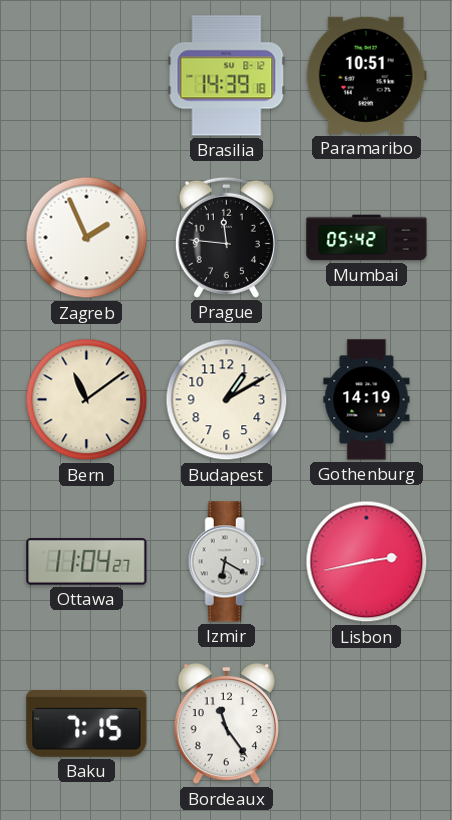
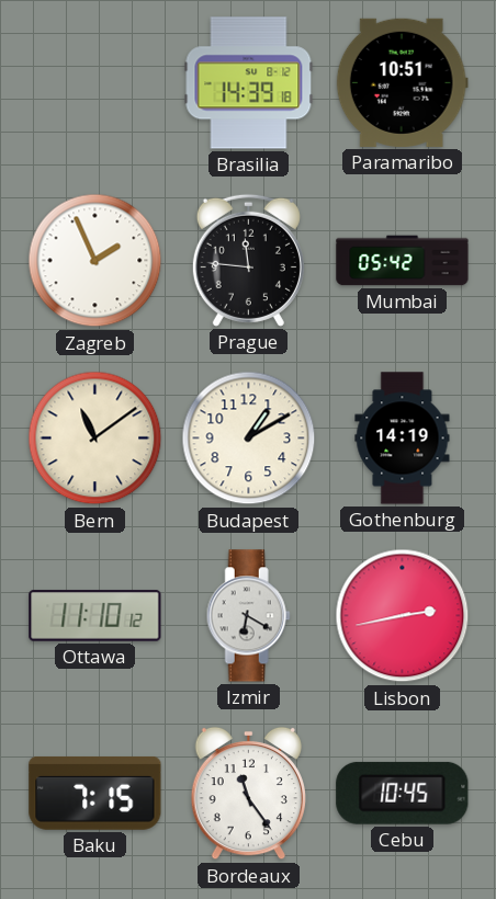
Ottawa: 11:04 -> 11:10 (95, 616)
Cebu: none -> 10:45 (403, 793)
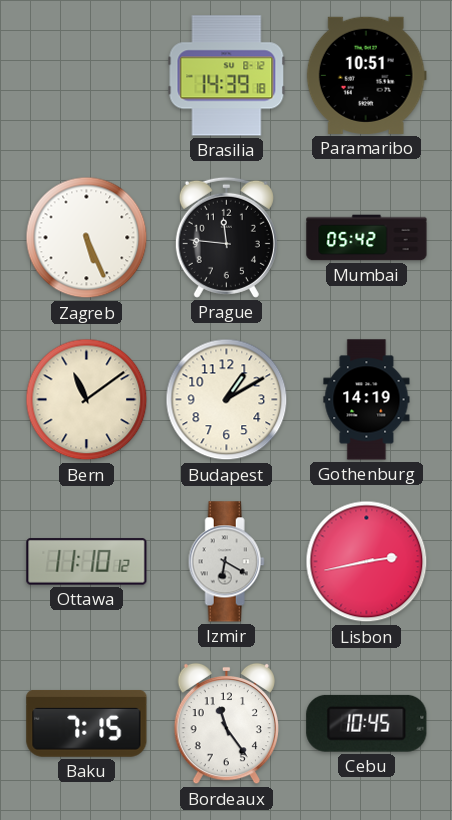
Zagreb: 1:56 -> 5:26 (87, 238)
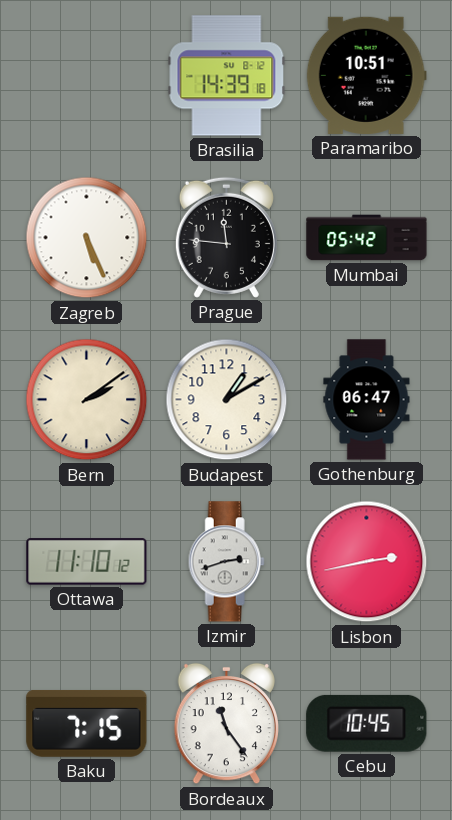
Bern: 11:09 -> 2:09 (87, 400)
Gothenburg: 14:19 -> 06:47 (367, 400)
Izmir: 6:20 -> 2:42 (226, 562)
